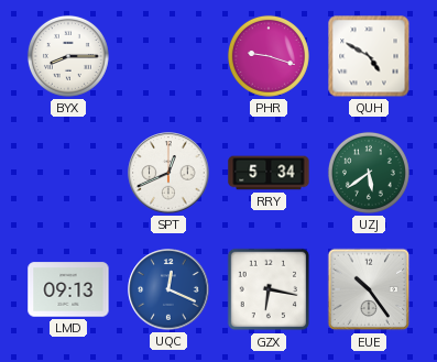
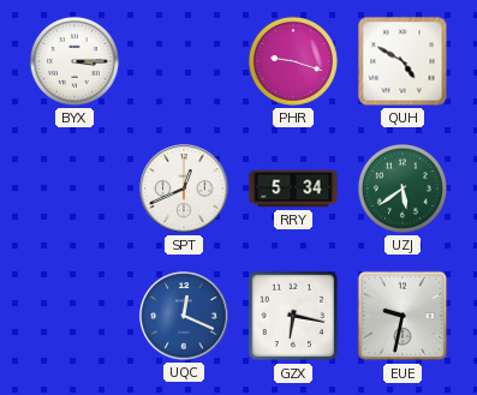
BYX: 8:15 -> 3:15 (74, 61)
LMD: 09:13 -> none (68, 289)
EUE: 10:24 -> 9:32 (403, 316)
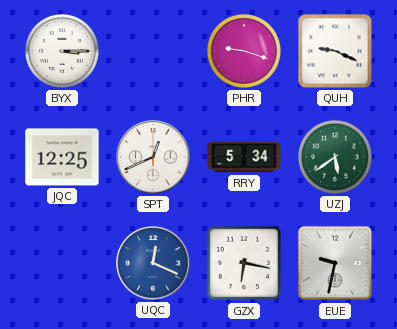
QUH: 4:50 -> 9:19 (335, 51)
JQC: none -> 12:25 (62, 157)
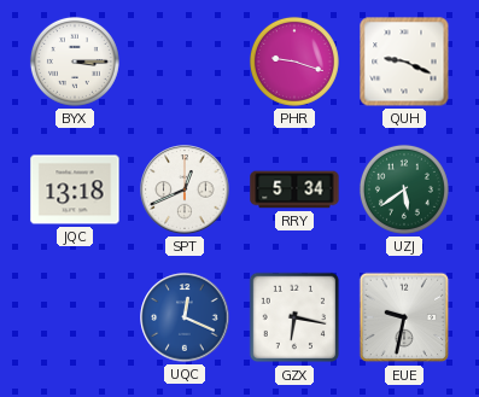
JQC: 12:25 -> 13:18 (75, 189)
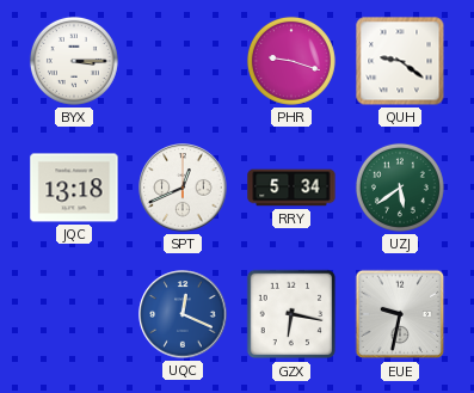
QUH: 9:19 -> 9:21 (400, 61)
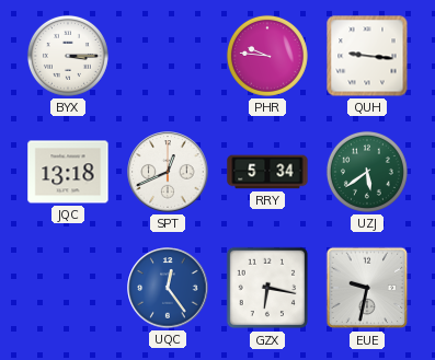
PHR: 9:18 -> 9:46 (267, 56)
QUH: 9:21 -> 9:16 (367, 56)
UQC: 12:19 -> 12:24 (168, 288)
